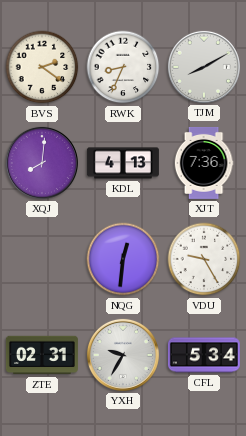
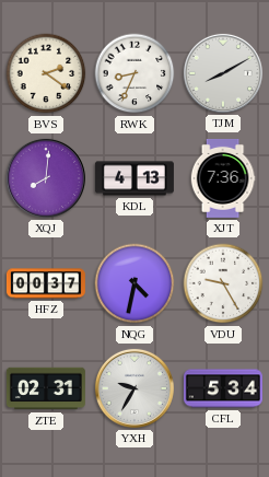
HFZ: none -> 00:37 (46, 283)
NQG: 12:31 -> 4:32 (134, 283)
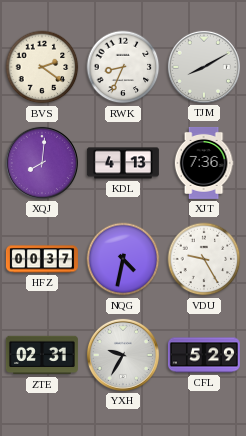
CFL: 5:34 -> 5:29 (204, 355)
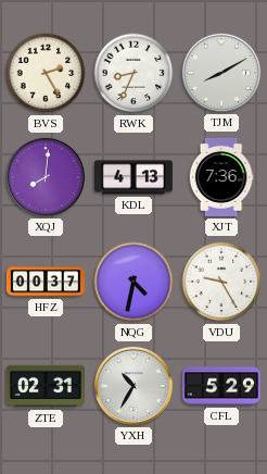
BVS: 2:21 -> 2:25 (46, 73)
YXH: 9:35 -> 10:35 (133, 386)
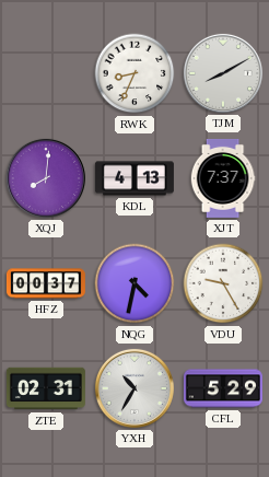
BVS: 2:25 -> none (46, 73)
XJT: 7:36 -> 7:37 (223, 178)
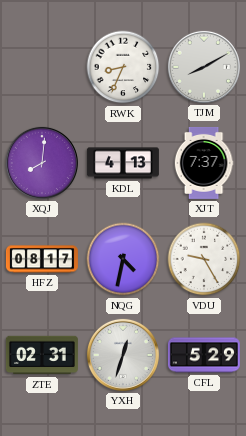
HFZ: 00:37 -> 08:17 (42, 259)
YXH: 10:35 -> 12:33 (123, 355)
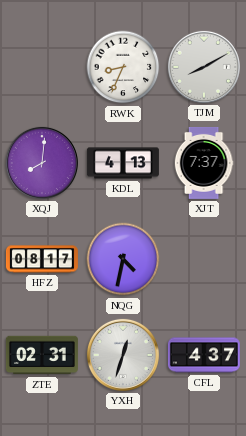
VDU: 9:25 -> none (204, 259)
CFL: 5:29 -> 4:37 (204, 355)
